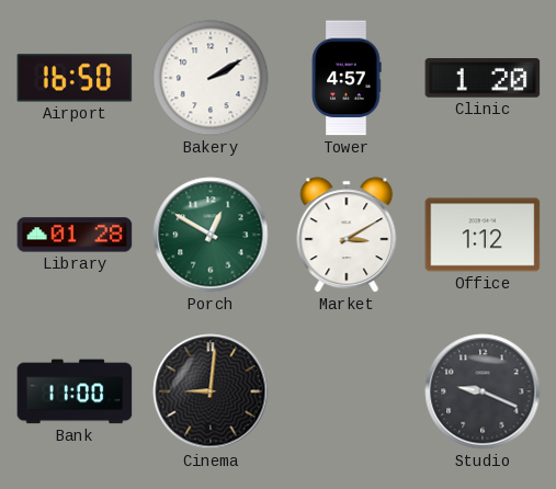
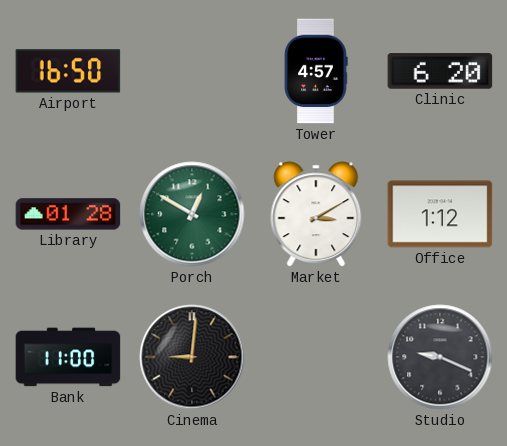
Bakery: 2:10 -> none (211, 78)
Clinic: 1:20 -> 6:20 (440, 71)
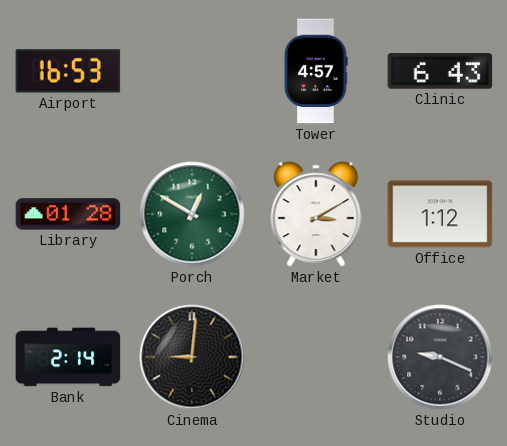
Airport: 16:50 -> 16:53 (68, 71)
Clinic: 6:20 -> 6:43 (440, 71)
Bank: 11:00 -> 2:14 (68, 357)
